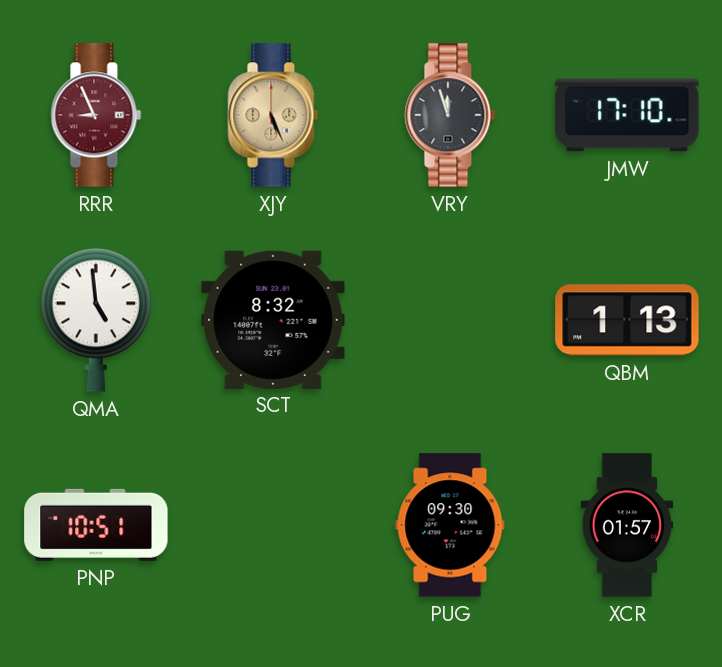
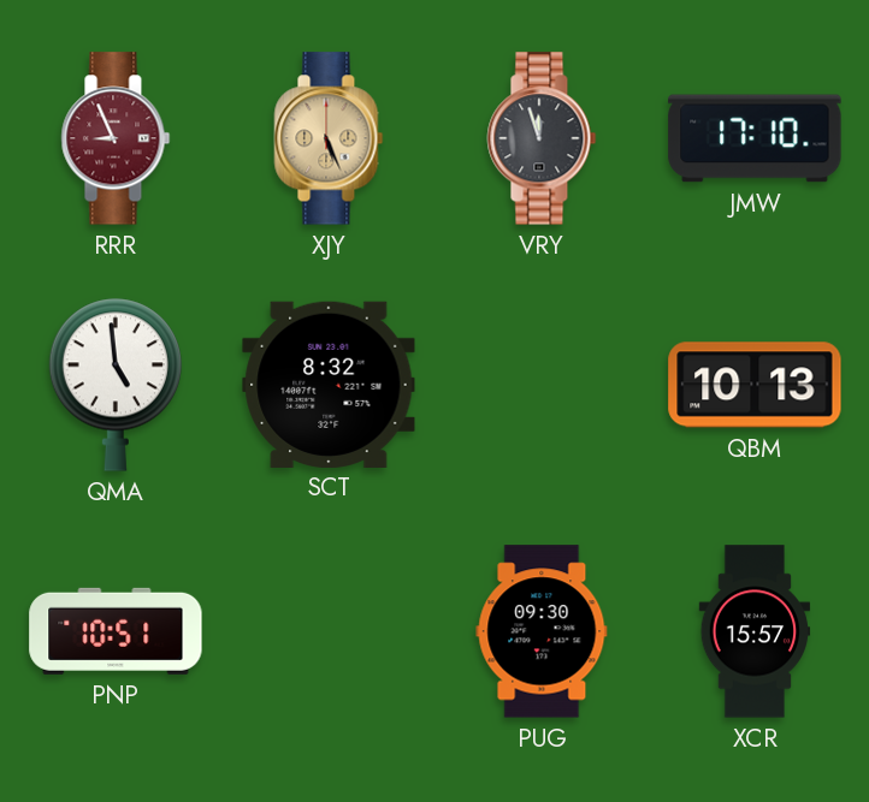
QBM: 1:13 -> 10:13 (755, 385)
XCR: 01:57 -> 15:57 (755, 631)
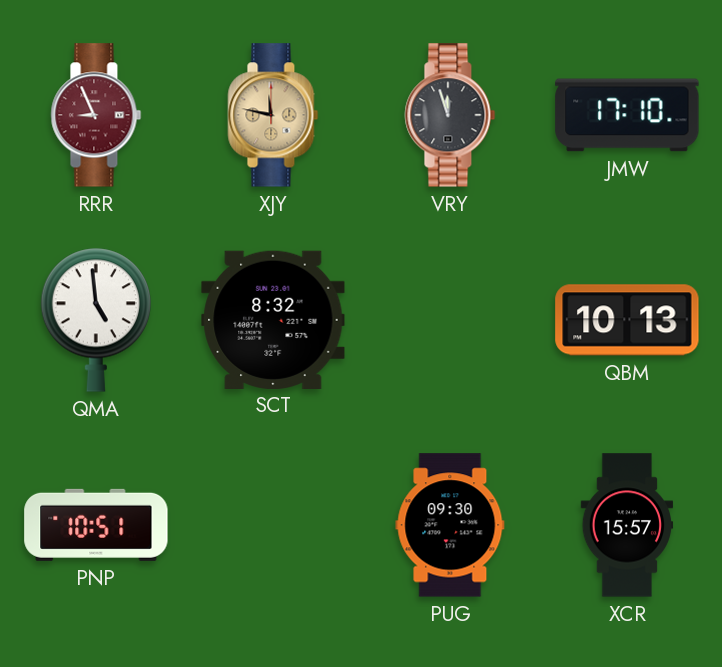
XJY: 5:26 -> 11:47 (273, 115)
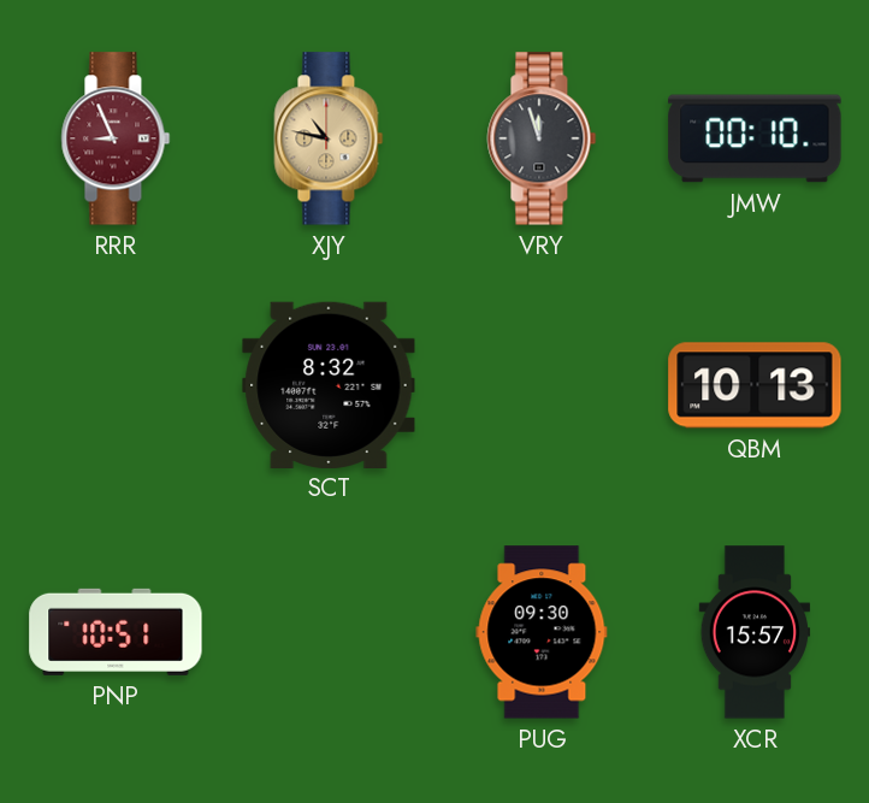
XJY: 11:47 -> 10:47 (329, 138)
JMW: 17:10 -> 00:10 (755, 138)
QMA: 4:59 -> none (96, 320)
